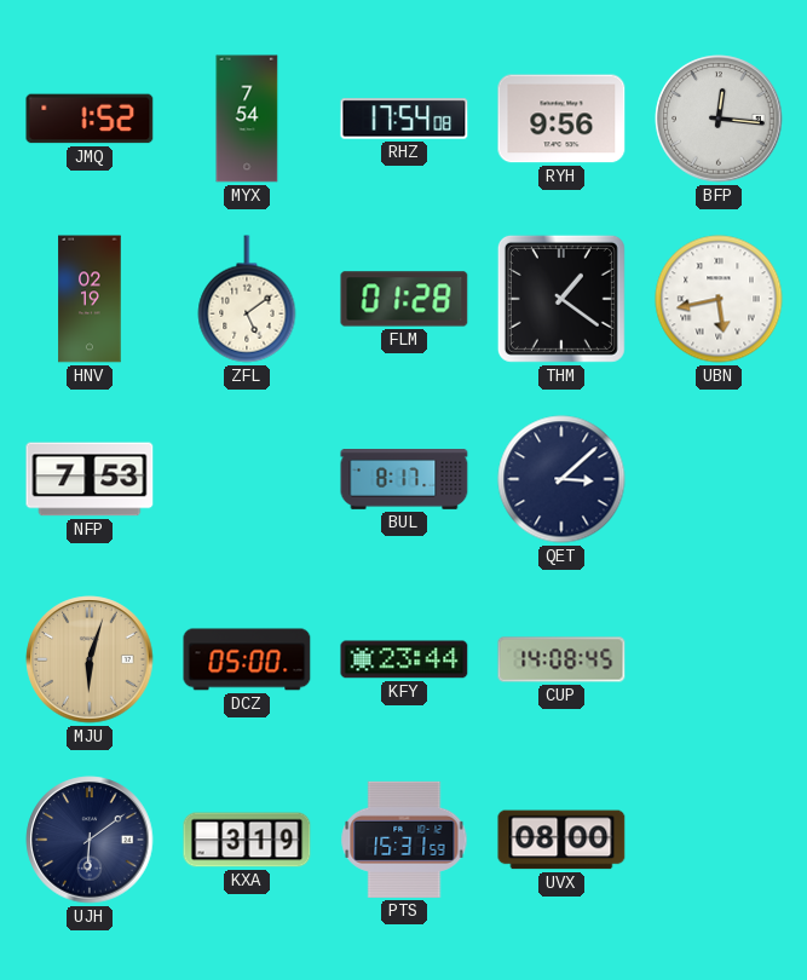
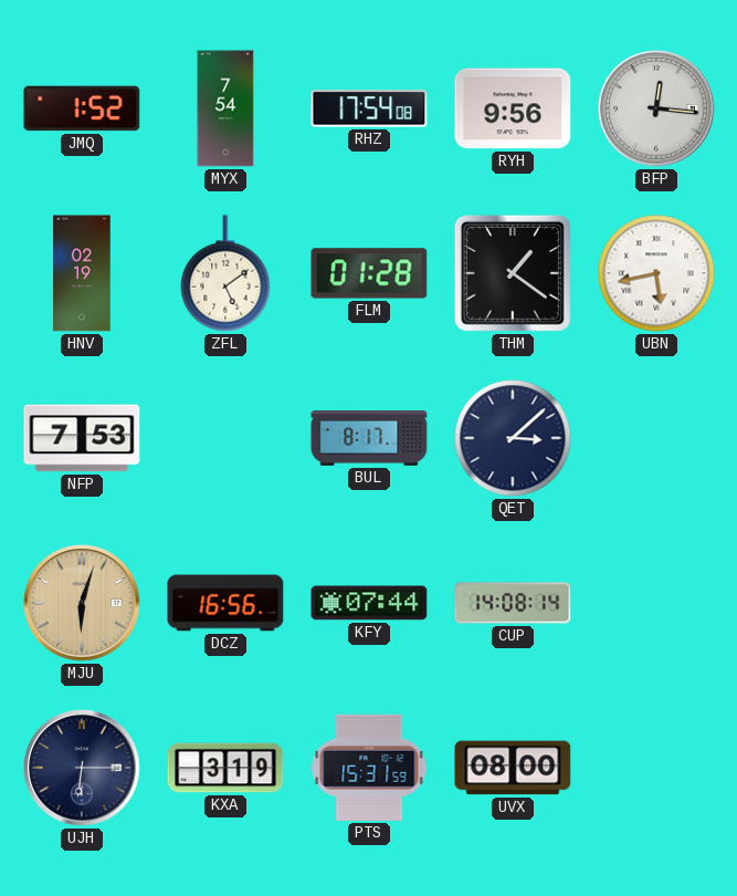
DCZ: 05:00 -> 16:56 (225, 603)
KFY: 23:44 -> 07:44 (369, 603)
CUP: 14:08:45 -> 14:08:14 (513, 603)
UJH: 6:09 -> 6:15 (82, 768)
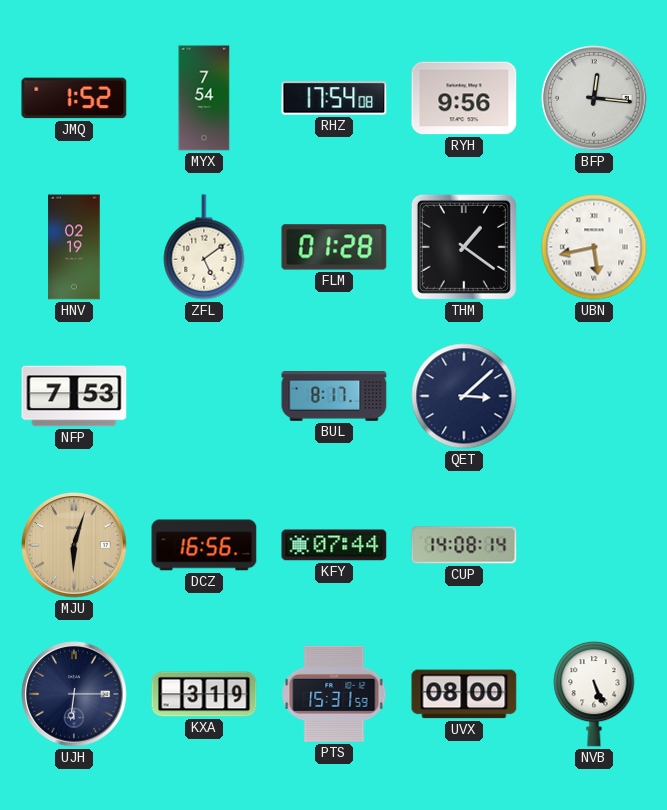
NVB: none -> 5:26 (594, 695)
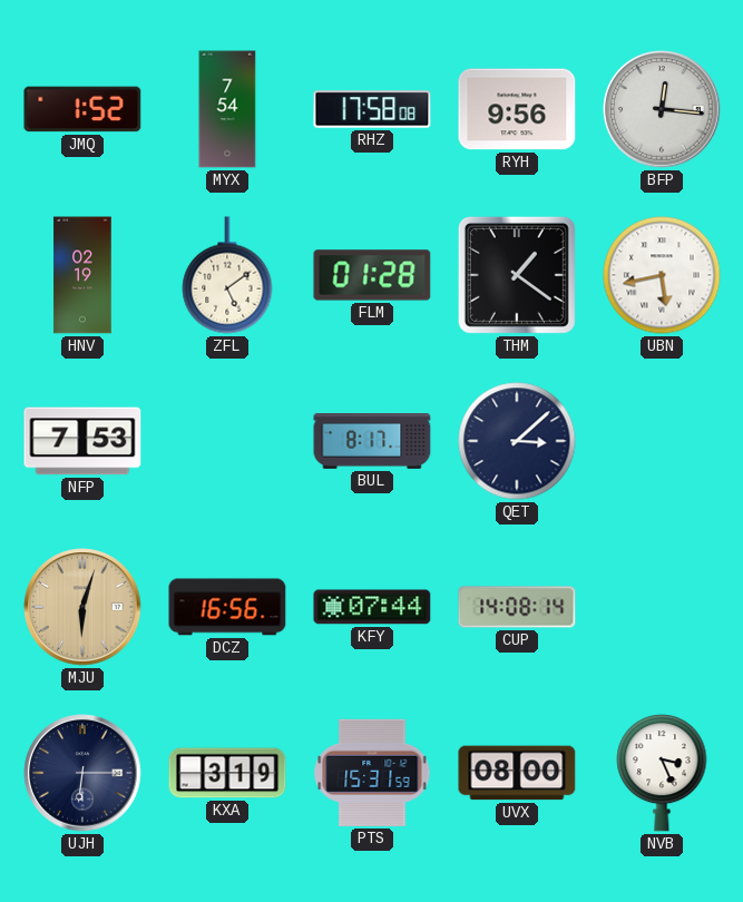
RHZ: 17:54 -> 17:58 (372, 109)
NVB: 5:26 -> 3:26 (662, 774)
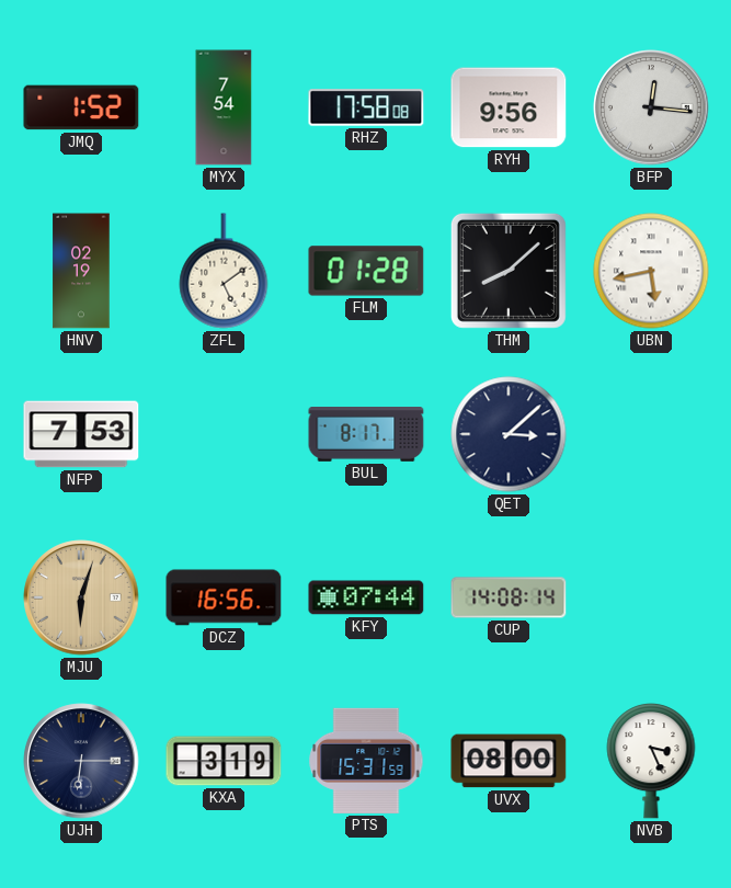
THM: 1:21 -> 8:08 (509, 271)
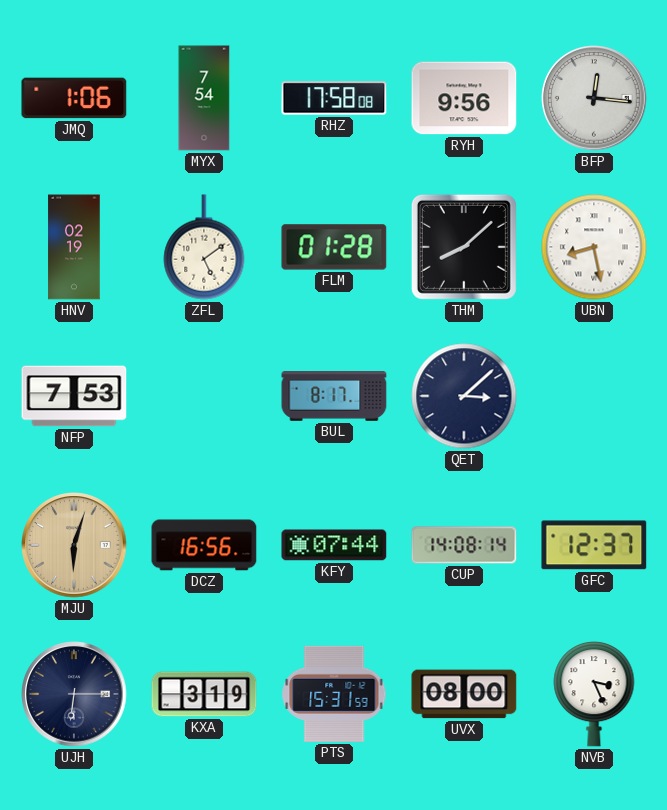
JMQ: 1:52 -> 1:06 (74, 98)
UBN: 5:43 -> 8:28 (594, 247)
GFC: none -> 12:37 (594, 545)
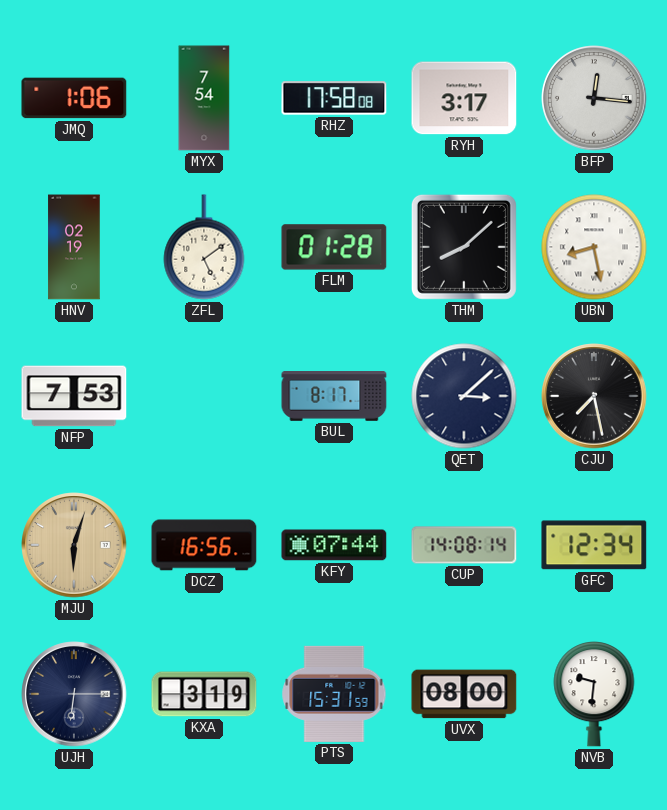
RYH: 9:56 -> 3:17 (464, 98)
CJU: none -> 7:28 (594, 396)
GFC: 12:37 -> 12:34 (594, 545)
NVB: 3:26 -> 9:31 (594, 695)
